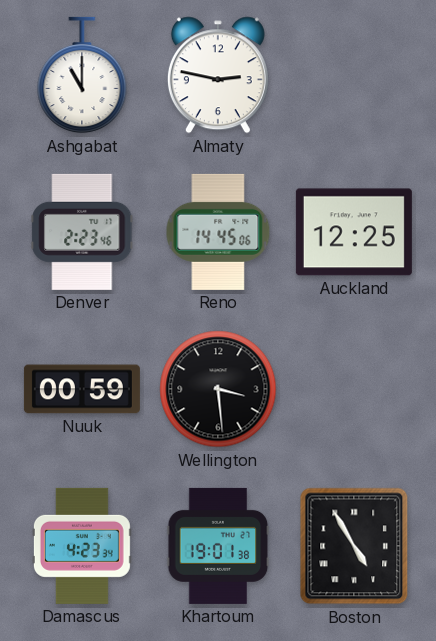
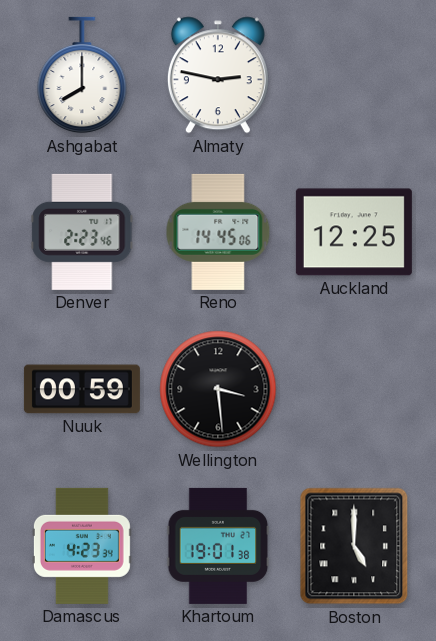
Ashgabat: 11:00 -> 8:00 (82, 75)
Boston: 4:55 -> 5:00 (354, 546)
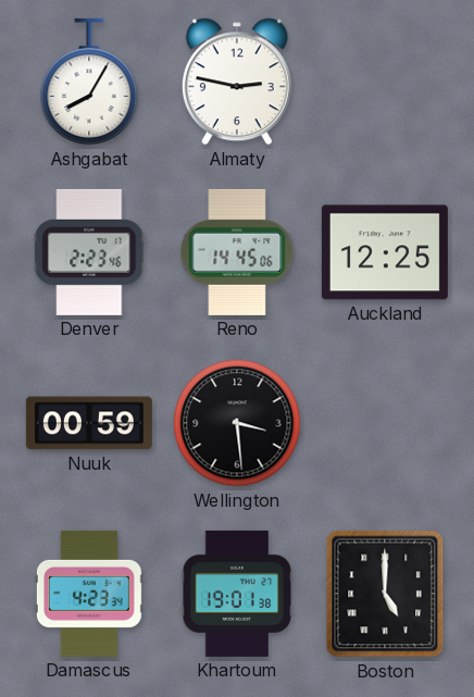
Ashgabat: 8:00 -> 8:05 (89, 82)
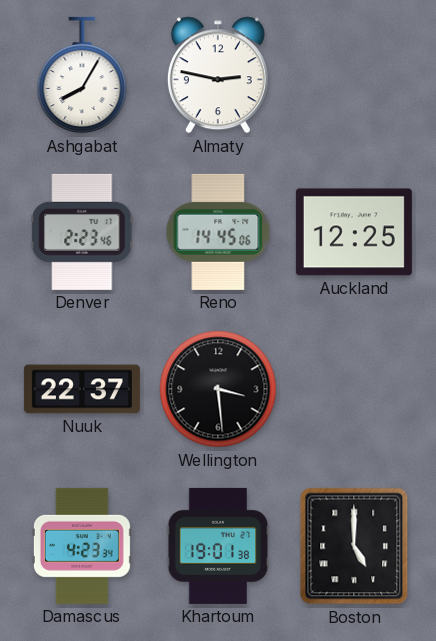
Nuuk: 00:59 -> 22:37 (82, 389)
